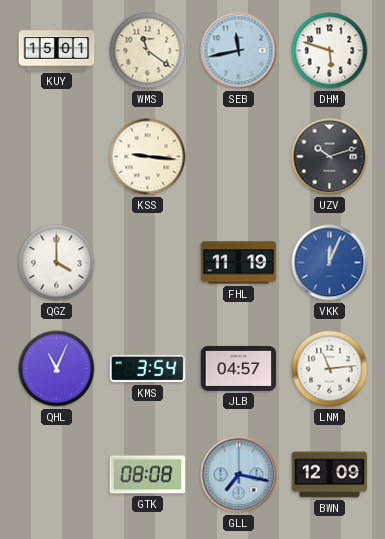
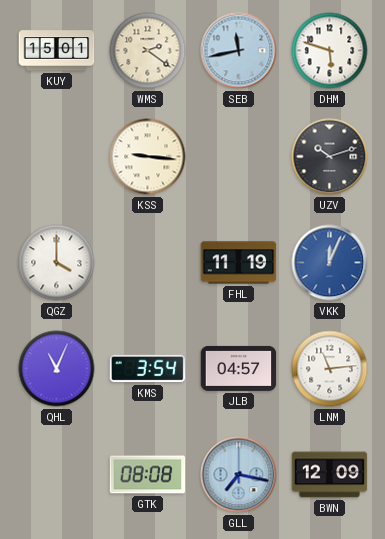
WMS: 11:21 -> 2:21 (148, 51)
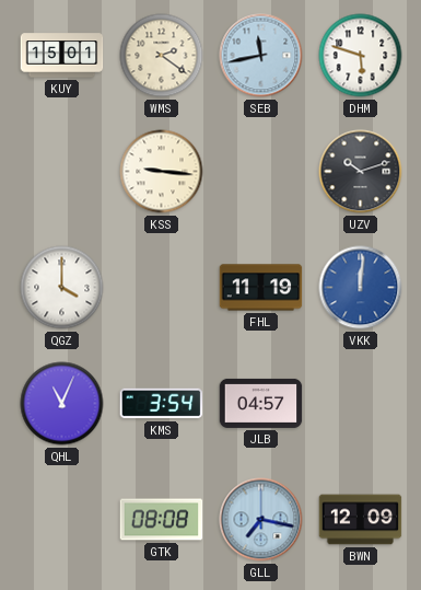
VKK: 12:04 -> 12:01 (361, 288)
LNM: 11:14 -> none (330, 369)
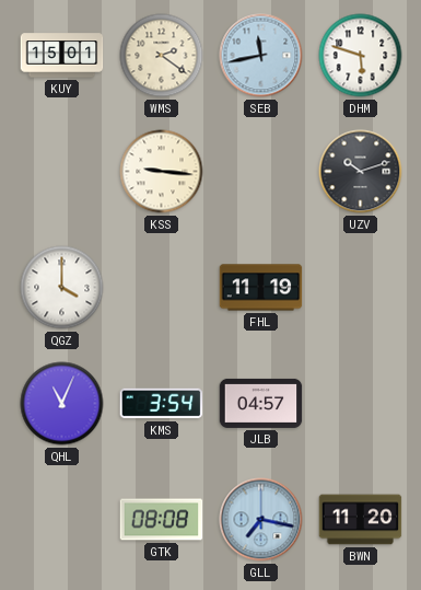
VKK: 12:01 -> none (361, 288)
BWN: 12:09 -> 11:20 (361, 520)
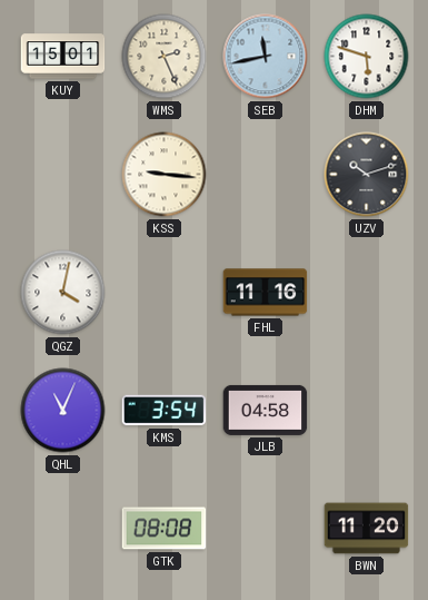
WMS: 2:21 -> 2:26 (165, 57)
QGZ: 4:00 -> 4:02 (63, 293)
FHL: 11:19 -> 11:16 (266, 293)
JLB: 04:57 -> 04:58 (266, 410)
GLL: 7:17 -> none (261, 520)
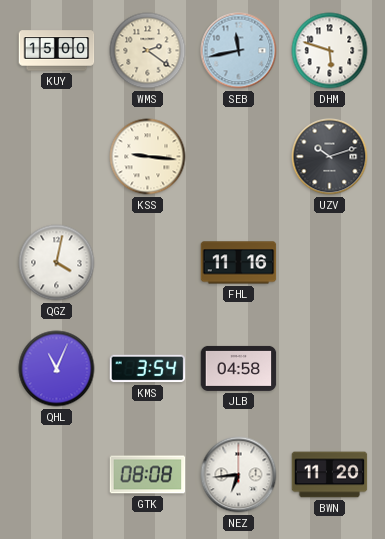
KUY: 15:01 -> 15:00 (57, 51)
WMS: 2:26 -> 2:21 (148, 51)
NEZ: none -> 6:44 (239, 475)
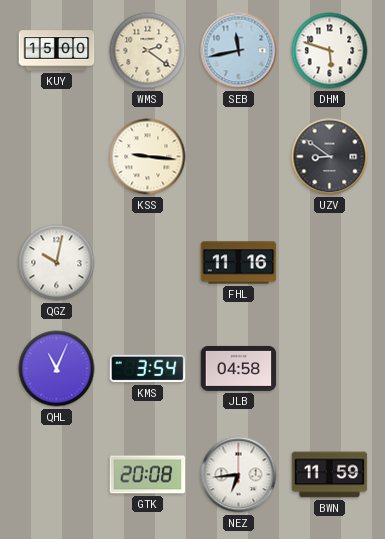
UZV: 10:12 -> 8:51 (330, 157)
QGZ: 4:02 -> 10:02 (57, 263)
GTK: 08:08 -> 20:08 (148, 475)
BWN: 11:20 -> 11:59 (330, 475)
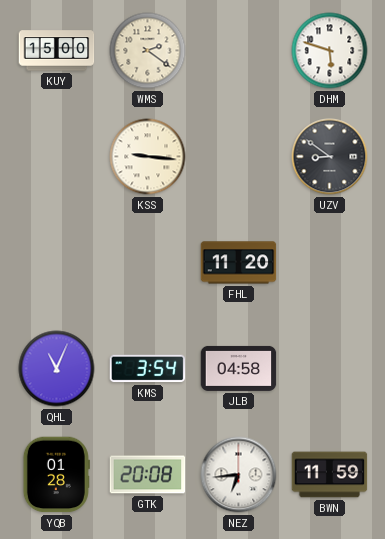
SEB: 11:43 -> none (239, 51)
QGZ: 10:02 -> none (57, 263)
FHL: 11:16 -> 11:20 (239, 263)
YQB: none -> 01:28 (56, 475)
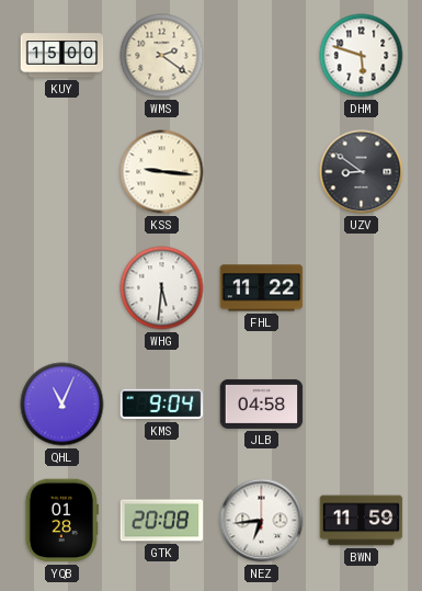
WHG: none -> 5:31 (162, 288)
FHL: 11:20 -> 11:22 (262, 288)
KMS: 3:54 -> 9:04 (162, 405)
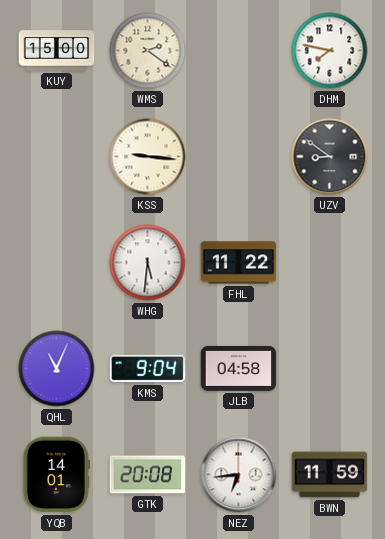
DHM: 5:48 -> 7:47 (330, 51)
YQB: 01:28 -> 14:01 (56, 475)
